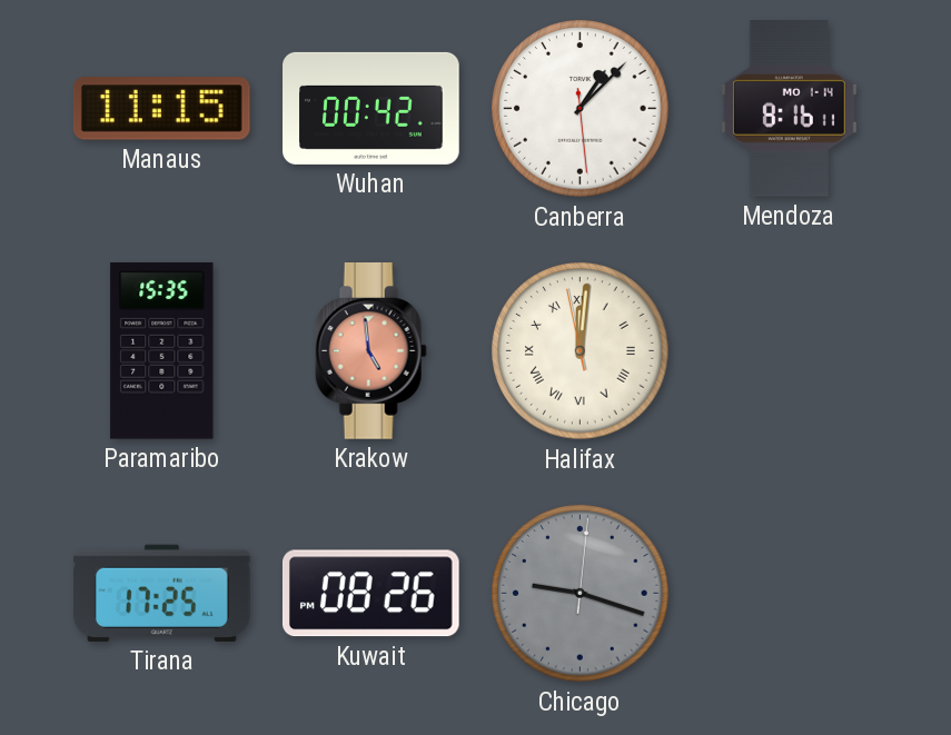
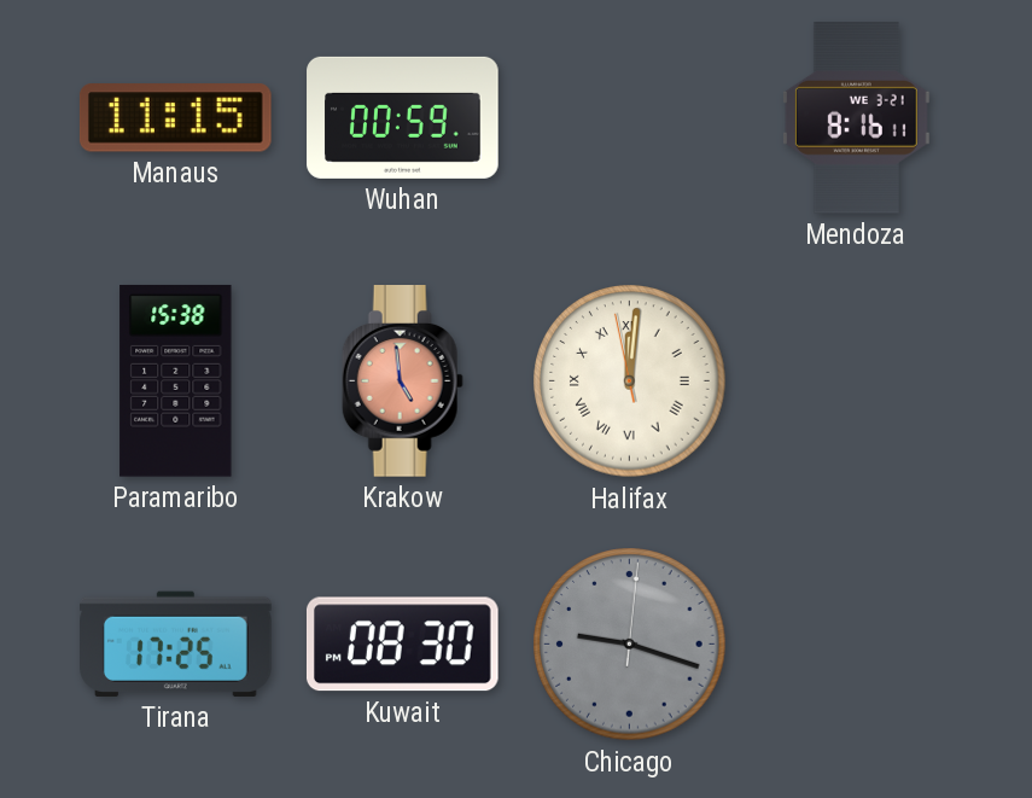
Wuhan: 00:42 -> 00:59 (403, 117)
Canberra: 1:07 -> none (581, 109)
Mendoza date: MO 1-14 -> WE 3-21 (856, 118)
Paramaribo: 15:35 -> 15:38 (176, 380)
Kuwait: 08:26 -> 08:30 (402, 645)
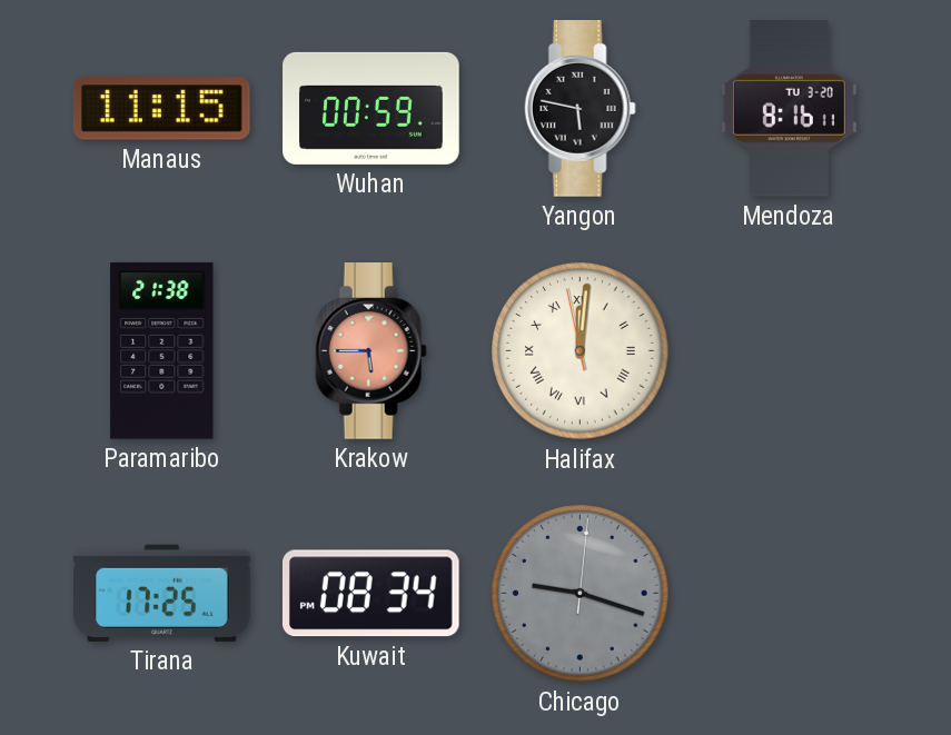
Yangon: none -> 5:47 (579, 109)
Mendoza date: WE 3-21 -> TU 3-20 (789, 109)
Paramaribo: 15:38 -> 21:38 (162, 350)
Krakow: 4:59 -> 5:45 (370, 351)
Kuwait: 08:30 -> 08:34 (370, 594)
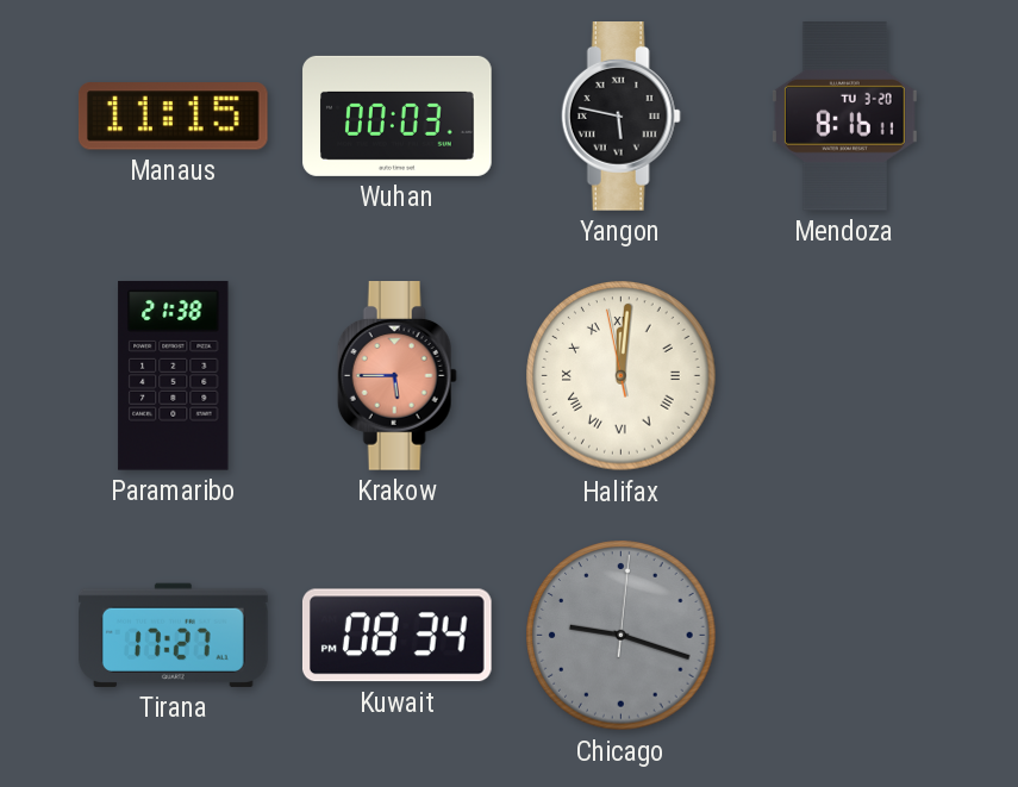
Wuhan: 00:59 -> 00:03 (398, 115)
Tirana: 17:25 -> 17:27 (174, 635)
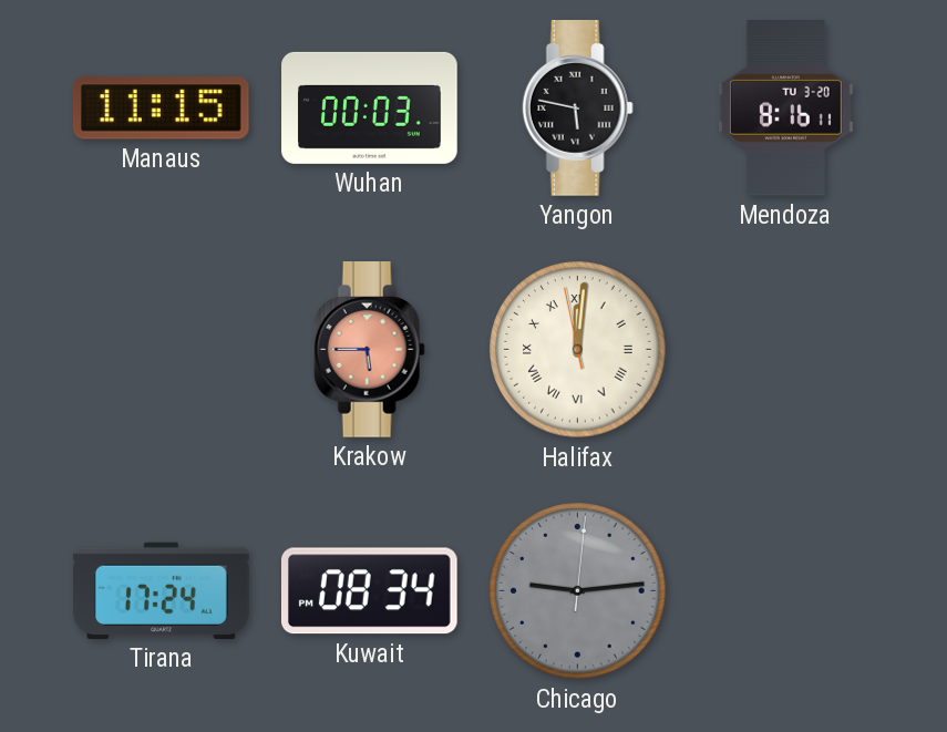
Paramaribo: 21:38 -> none (174, 375)
Tirana: 17:27 -> 17:24 (162, 590)
Chicago: 9:18 -> 9:14 (578, 591)
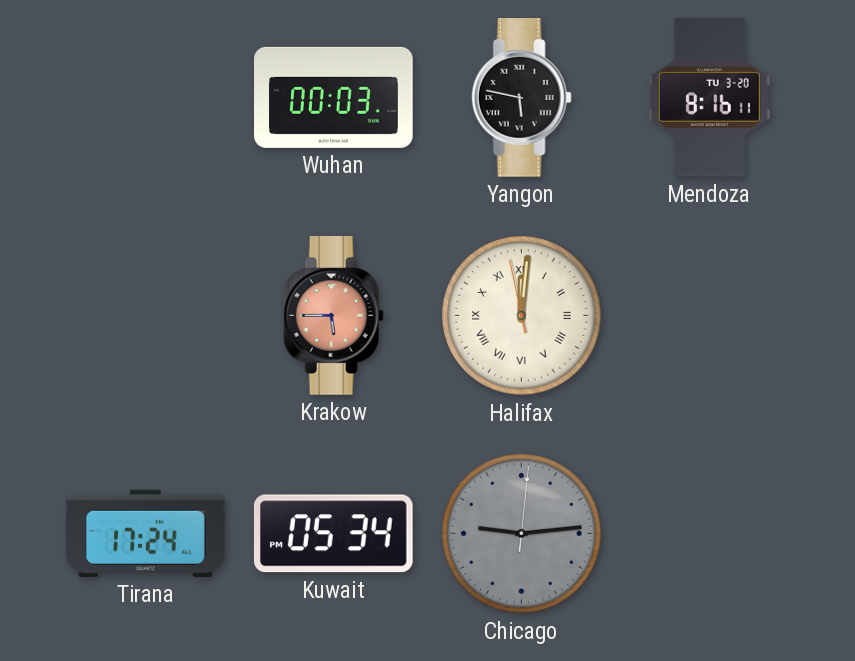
Manaus: 11:15 -> none (161, 109)
Kuwait: 08:34 -> 05:34 (333, 534)
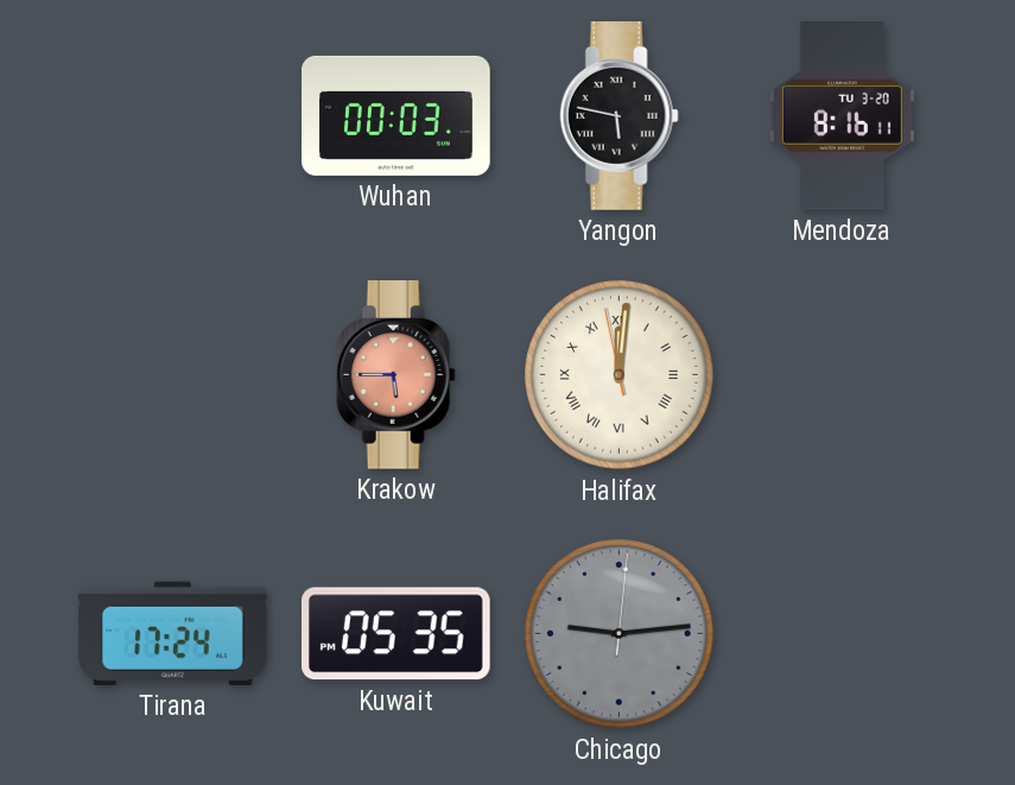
Kuwait: 05:34 -> 05:35 (395, 634)
